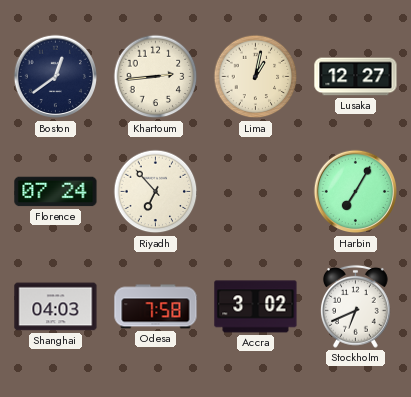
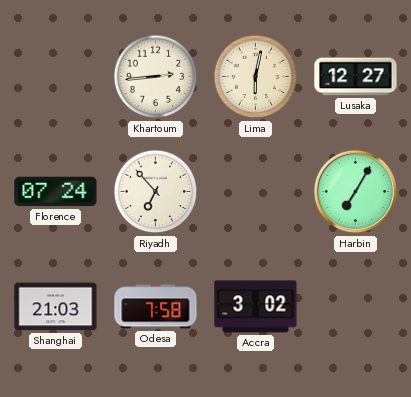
Boston: 12:39 -> none (56, 77)
Lima: 1:02 -> 6:02 (256, 77)
Shanghai: 04:03 -> 21:03 (56, 307)
Stockholm: 6:41 -> none (355, 306)
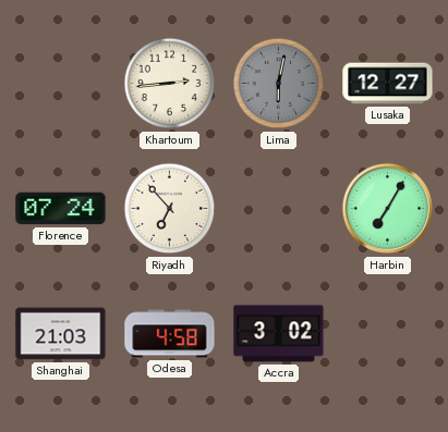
Lima dial: cream -> grey (279, 84)
Odesa: 7:58 -> 4:58 (170, 334)
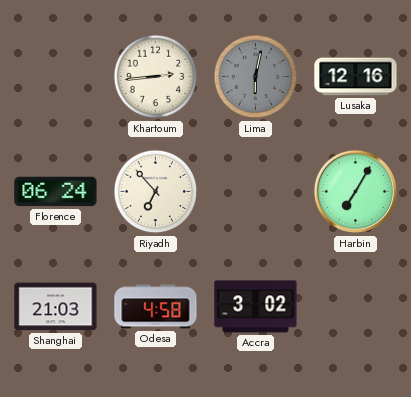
Lusaka: 12:27 -> 12:16 (356, 77)
Florence: 07:24 -> 06:24 (56, 192)
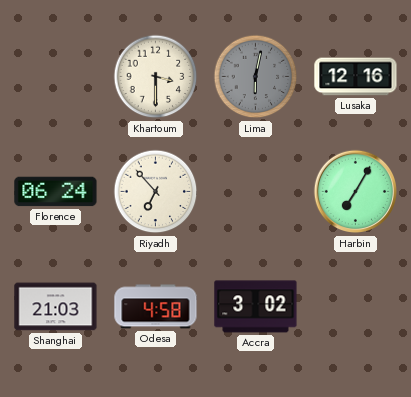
Khartoum: 2:44 -> 3:30 (156, 77)
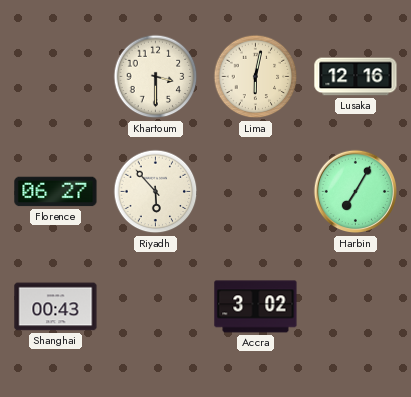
Lima dial: grey -> cream (256, 77)
Florence: 06:24 -> 06:27 (56, 192)
Riyadh: 6:53 -> 5:53 (156, 192)
Shanghai: 21:03 -> 00:43 (56, 307)
Odesa: 4:58 -> none (156, 307)
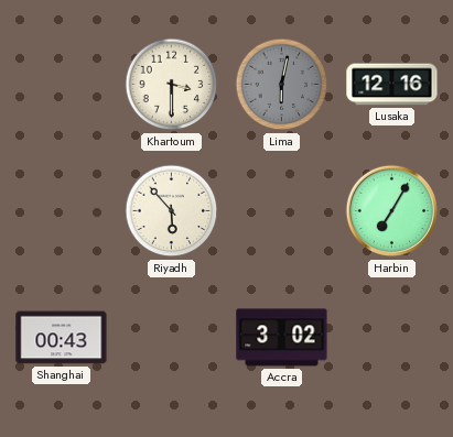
Lima dial: cream -> grey (282, 85)
Florence: 06:27 -> none (56, 192)
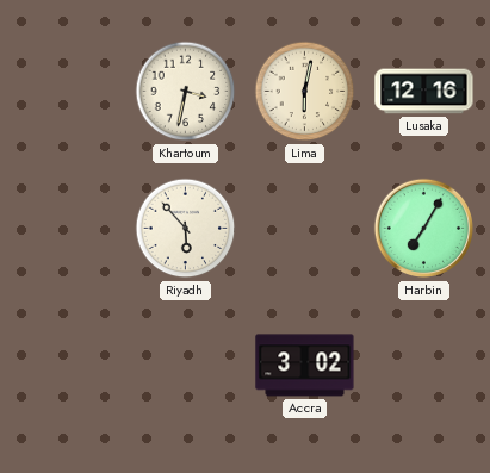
Khartoum: 3:30 -> 3:32 (186, 92)
Lima dial: grey -> cream (305, 92)
Shanghai: 00:43 -> none (62, 338)
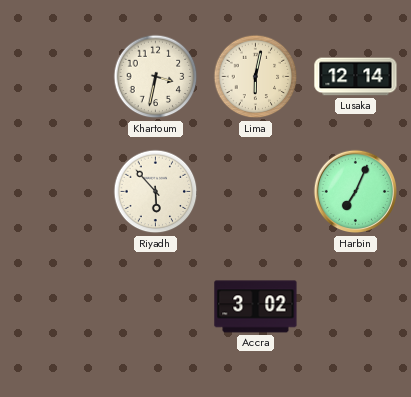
Lusaka: 12:16 -> 12:14 (356, 77)
Harbin: 7:05 -> 7:04 (356, 192)
